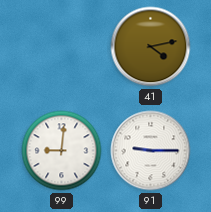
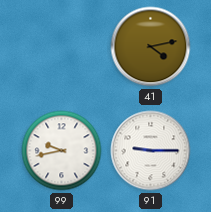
99: 9:01 -> 9:43 (62, 151)
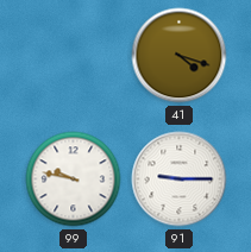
41: 4:13 -> 4:18 (180, 56)
99: 9:43 -> 9:47 (74, 179)
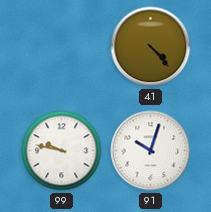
41: 4:18 -> 4:23 (151, 47)
91: 9:15 -> 10:03 (151, 151)
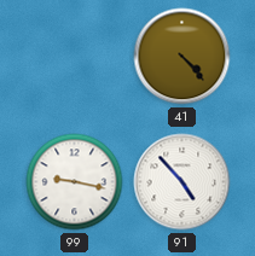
99: 9:47 -> 9:17 (75, 182)
91: 10:03 -> 4:53 (182, 182)
